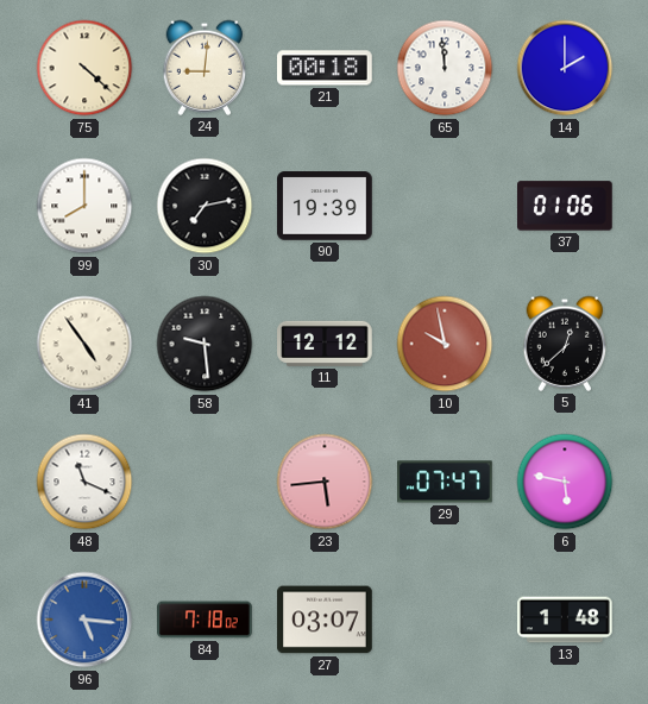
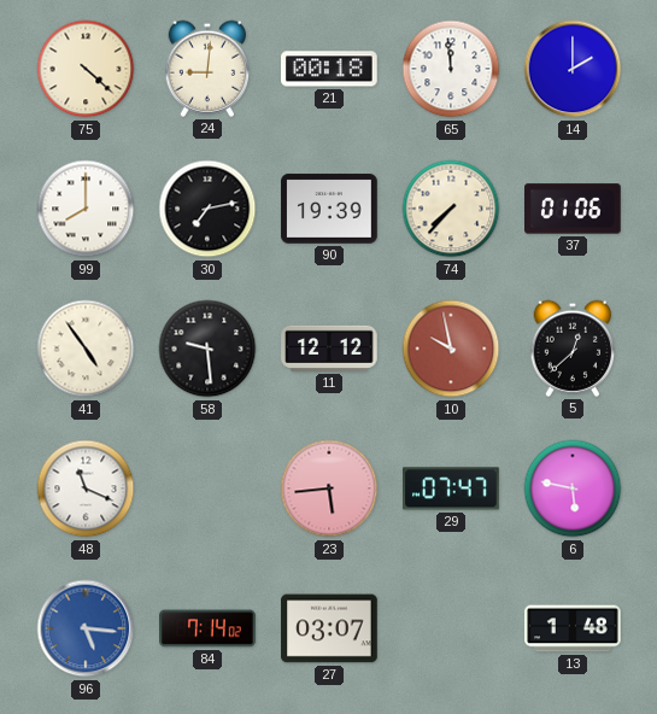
74: none -> 7:37 (451, 209)
84: 7:18 -> 7:14 (207, 628)
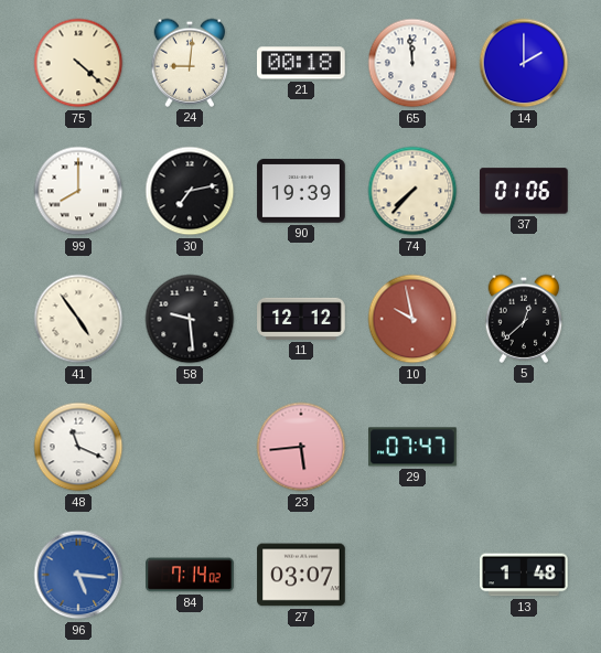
6: 5:47 -> none (573, 488)
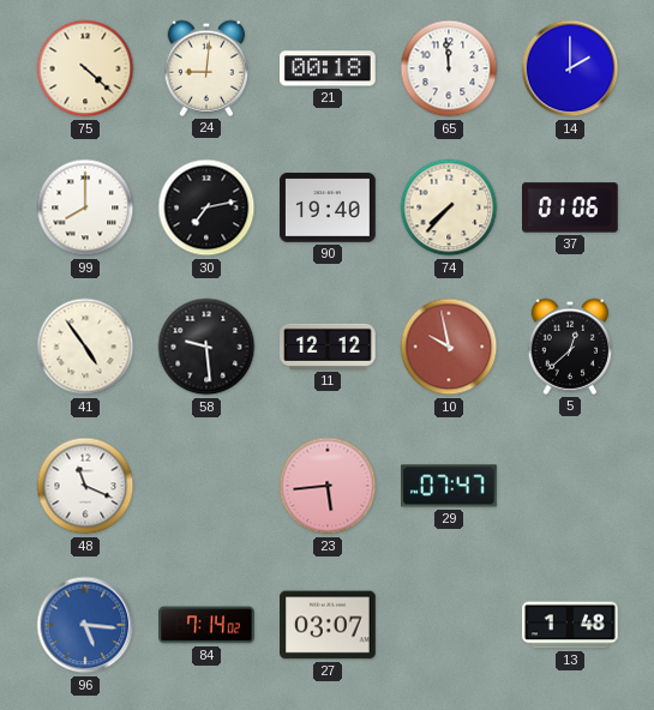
90: 19:39 -> 19:40 (328, 207)
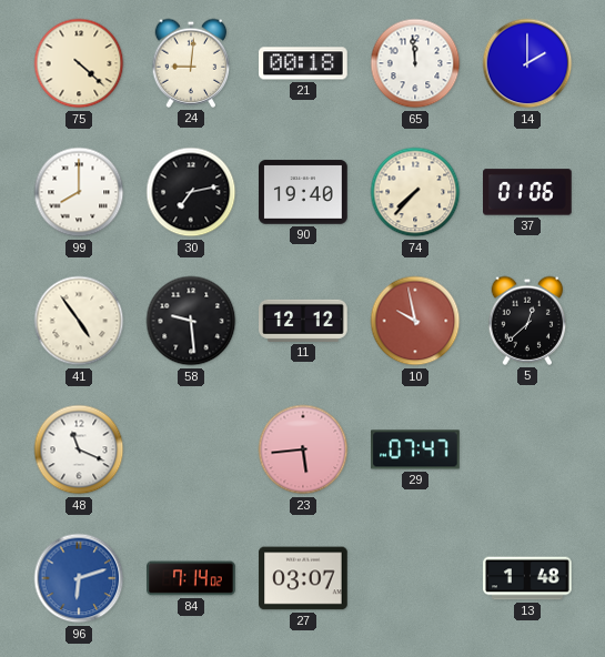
96: 5:16 -> 6:12 (79, 578)
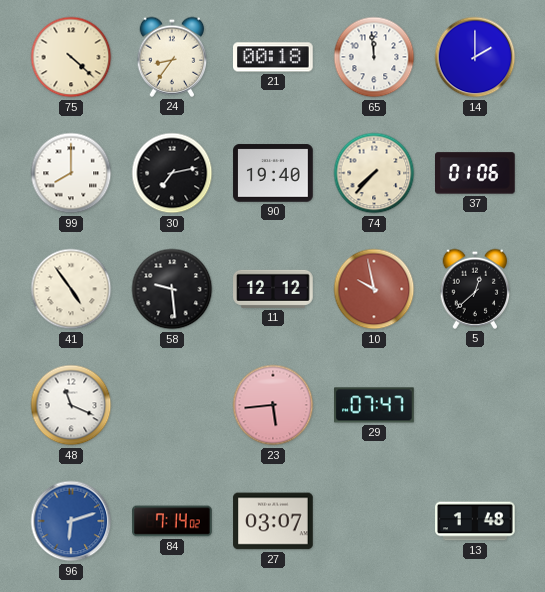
24: 9:01 -> 8:36 (172, 57)
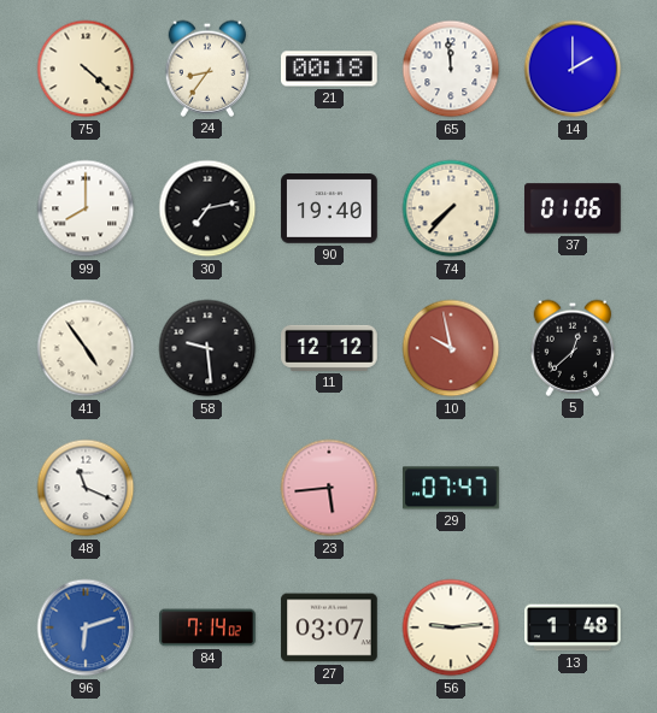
56: none -> 9:14 (451, 627)
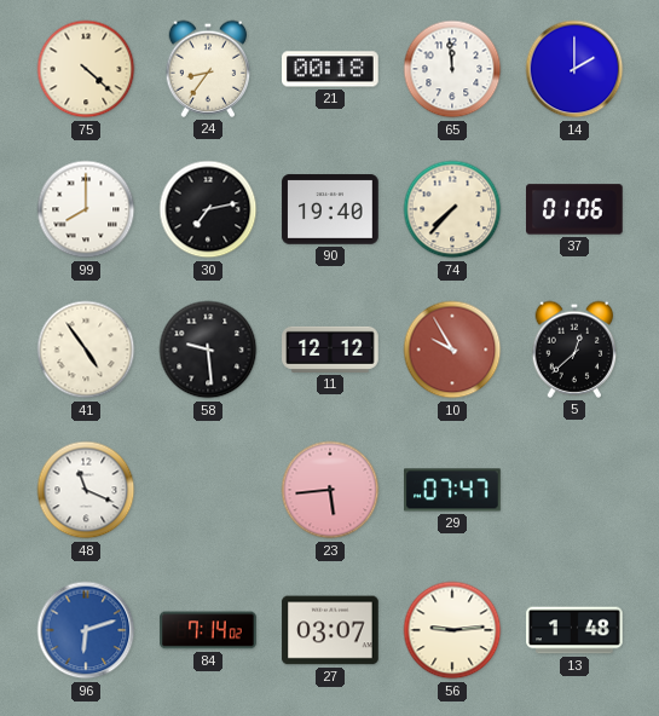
10: 9:58 -> 9:55 (452, 350)
